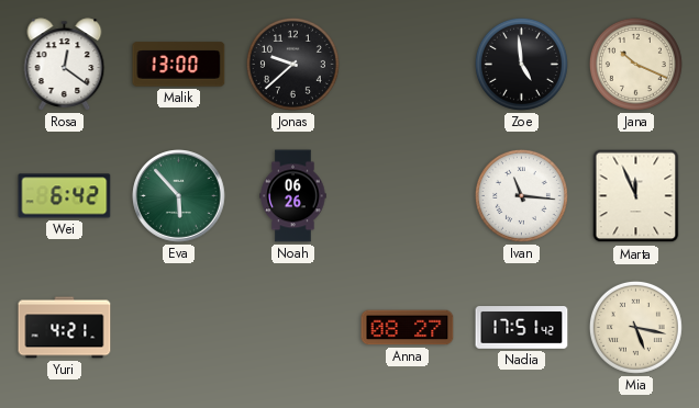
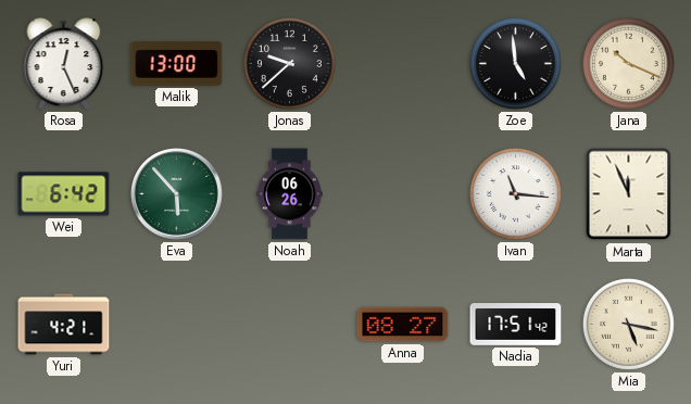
Rosa: 12:21 -> 12:26 (64, 64)
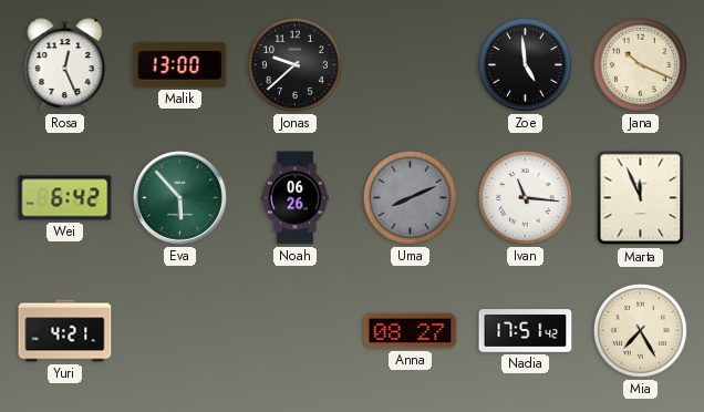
Uma: none -> 8:11 (410, 197)
Mia: 5:17 -> 7:25 (640, 330)
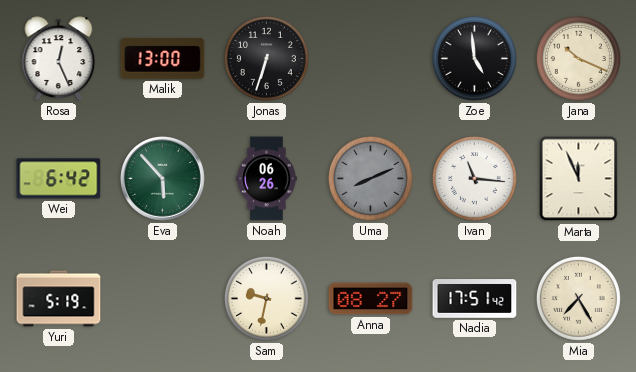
Jonas: 9:38 -> 6:33 (266, 58)
Yuri: 4:21 -> 5:19 (59, 299)
Sam: none -> 9:32 (266, 298)
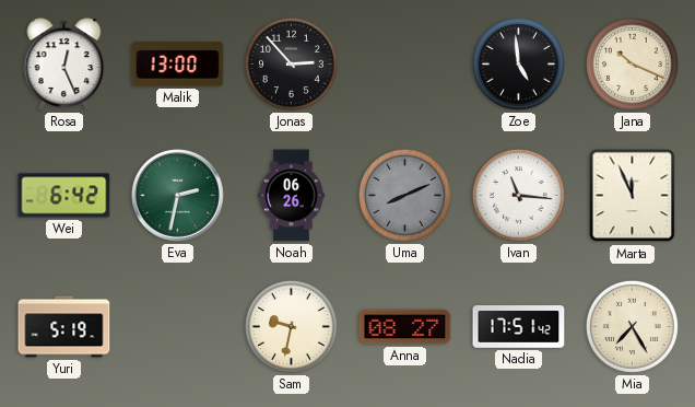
Jonas: 6:33 -> 2:53 (291, 63)
Eva: 5:53 -> 2:32 (178, 196)
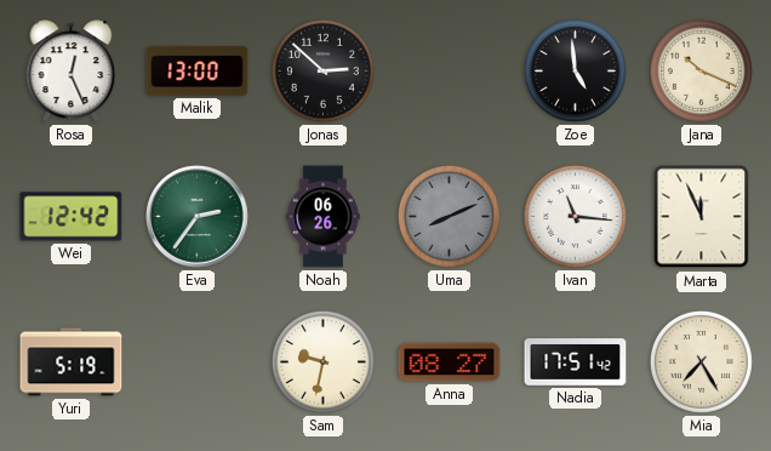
Jonas: 2:53 -> 2:52 (322, 70)
Wei: 6:42 -> 12:42 (72, 217)
Eva: 2:32 -> 2:36 (198, 217)
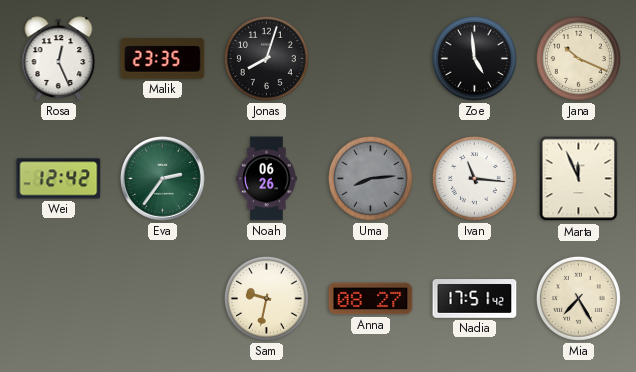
Malik: 13:00 -> 23:35 (163, 59)
Jonas: 2:52 -> 8:03 (266, 58)
Uma: 8:11 -> 8:14 (370, 178)
Yuri: 5:19 -> none (72, 362)
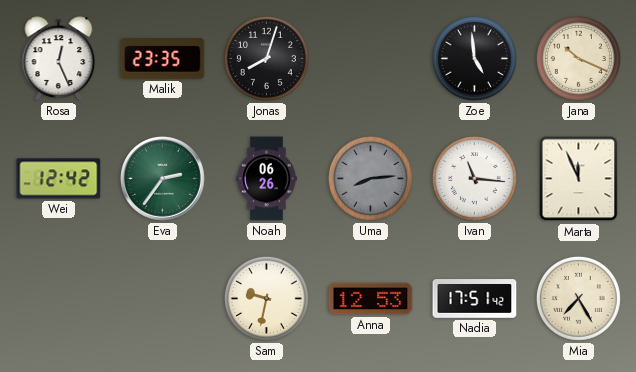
Anna: 08:27 -> 12:53 (371, 299)
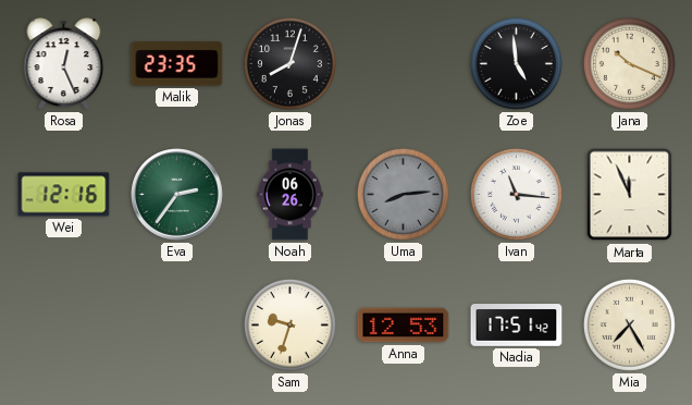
Wei: 12:42 -> 12:16 (64, 195)
Sam: 9:32 -> 9:33 (289, 324)
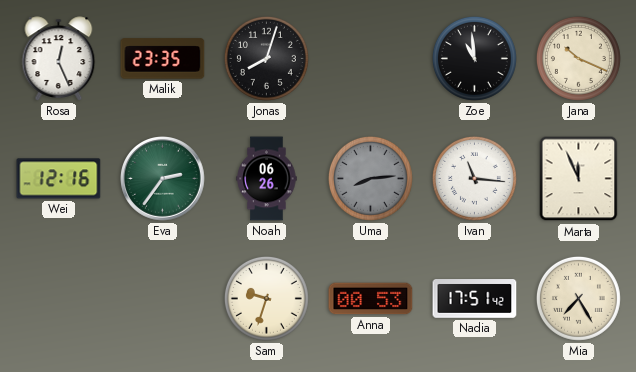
Zoe: 4:59 -> 10:59 (474, 58)
Anna: 12:53 -> 00:53 (371, 299)
